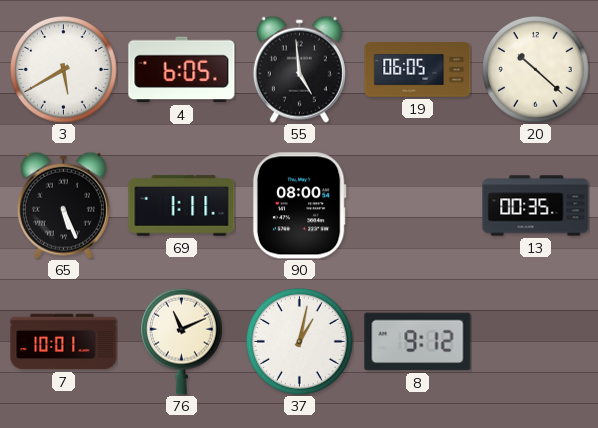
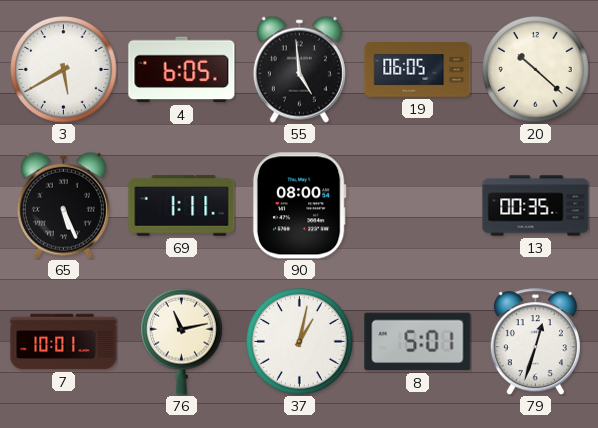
76: 11:11 -> 11:13 (182, 341)
8: 9:12 -> 5:01 (418, 342)
79: none -> 12:33 (535, 342)
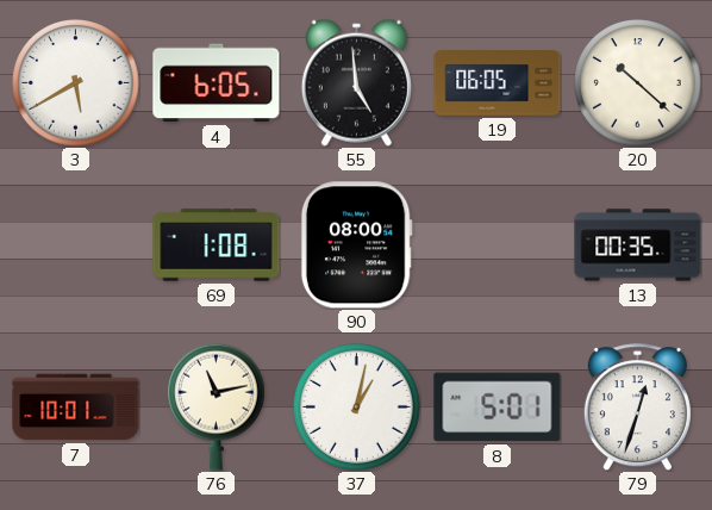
65: 5:26 -> none (63, 205)
69: 1:11 -> 1:08 (217, 245)
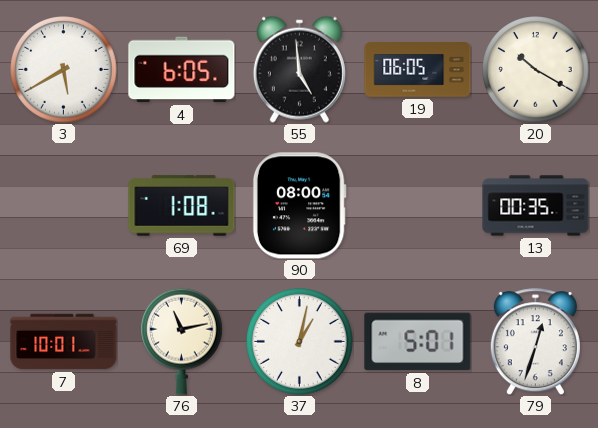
20: 10:22 -> 10:20 (536, 70)
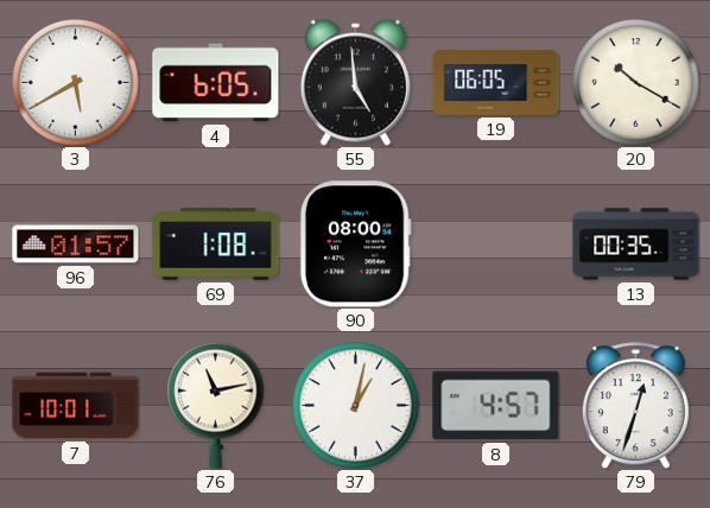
96: none -> 01:57 (76, 245)
8: 5:01 -> 4:57 (496, 406)
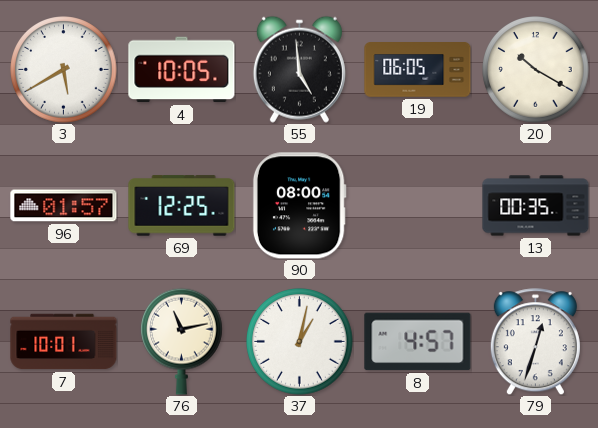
4: 6:05 -> 10:05 (182, 70)
69: 1:08 -> 12:25 (182, 206)
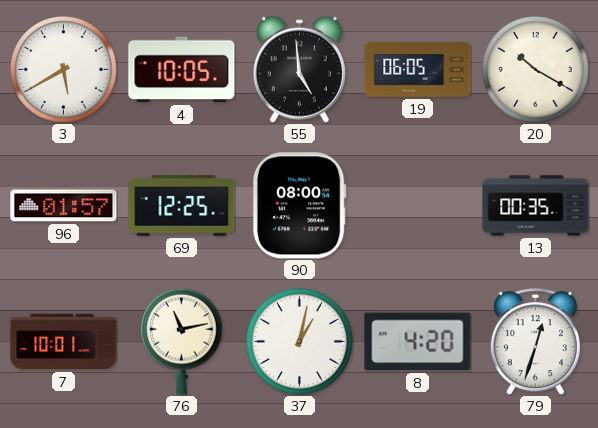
8: 4:57 -> 4:20 (418, 342)
